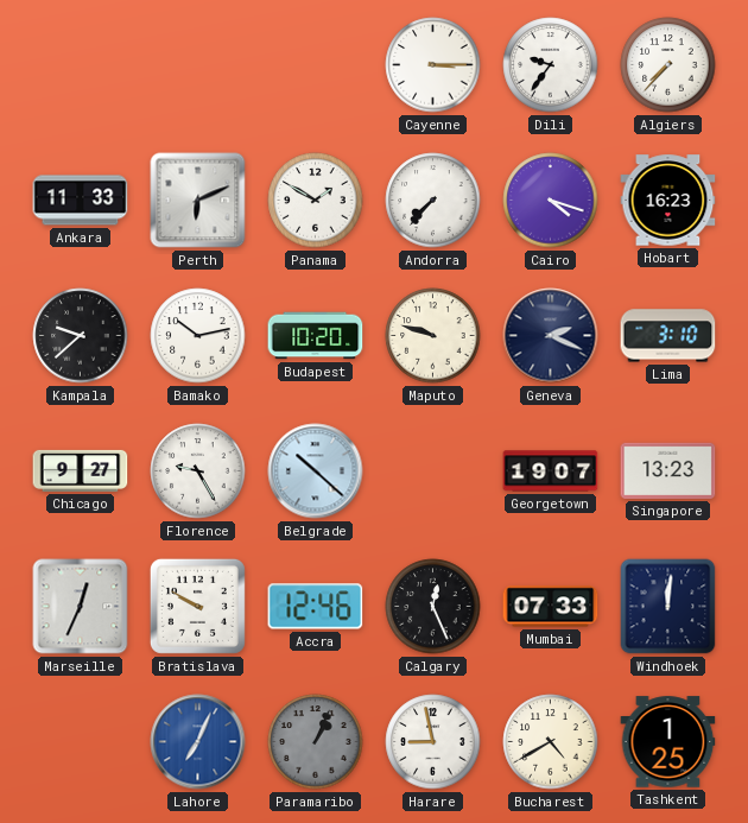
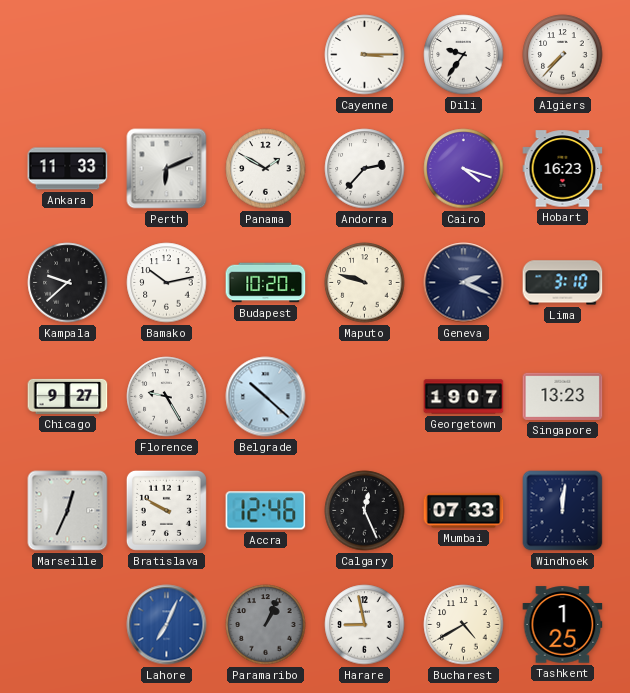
Andorra: 7:37 -> 2:37 (365, 169)
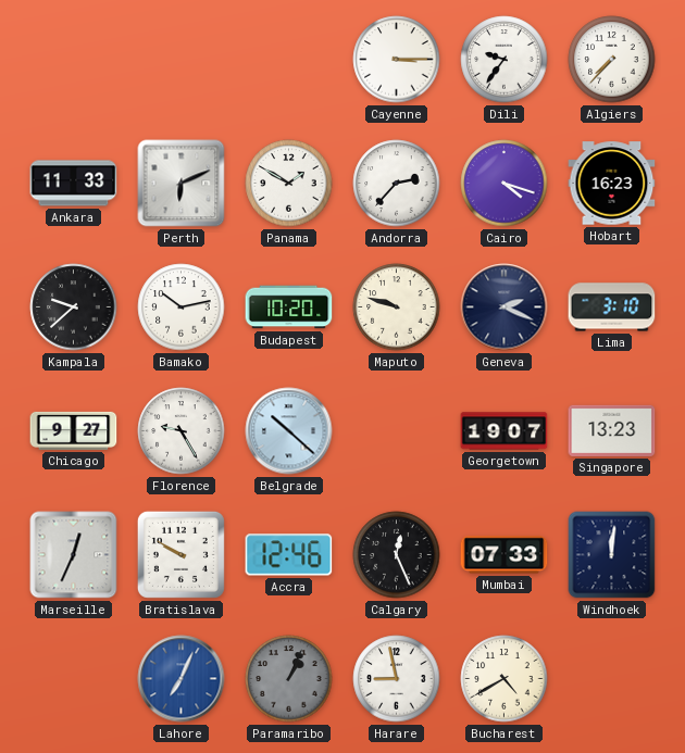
Tashkent: 1:25 -> none (563, 625)
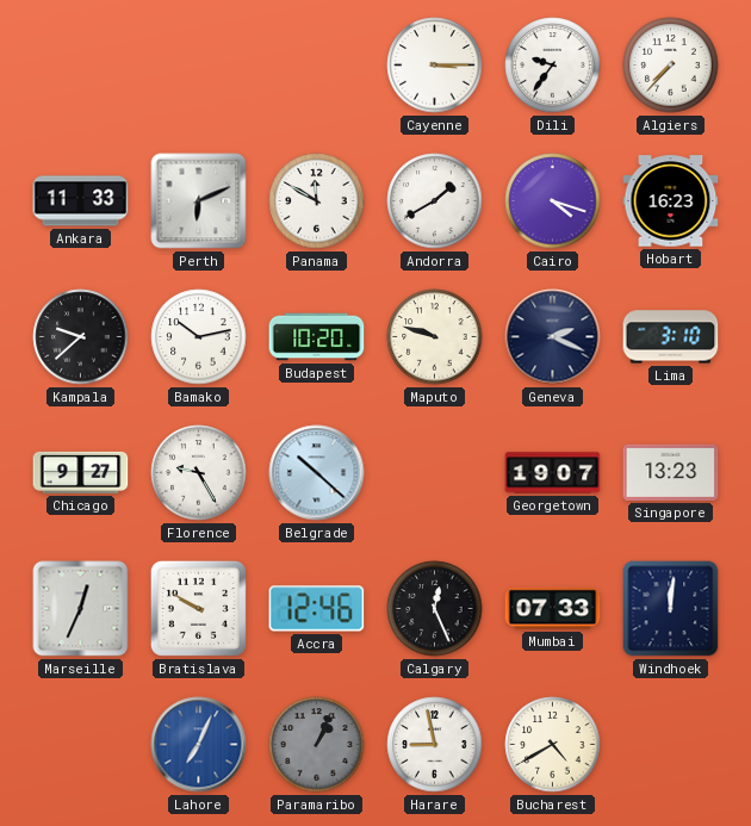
Panama: 1:50 -> 11:50 (317, 201)
Andorra: 2:37 -> 1:40 (435, 201)
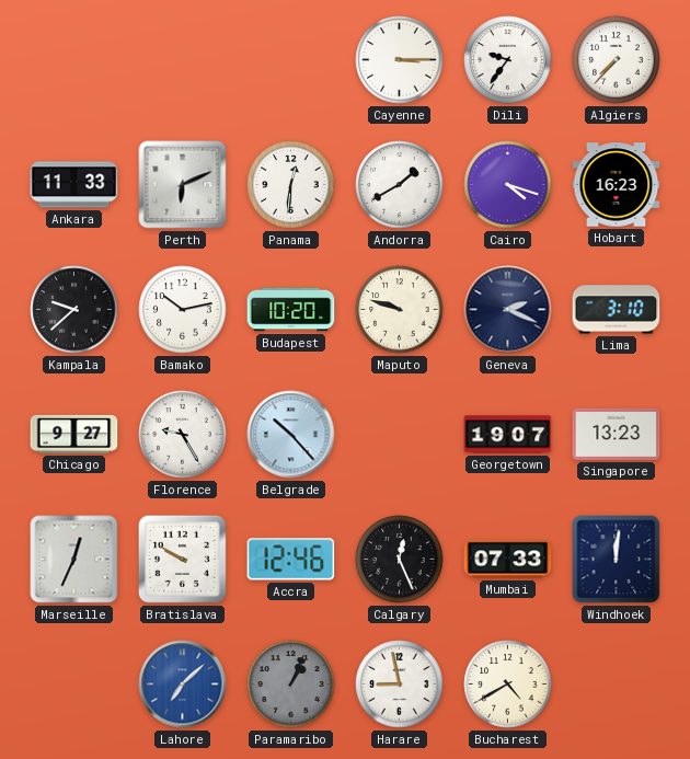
Panama: 11:50 -> 12:31 (291, 185)
Belgrade: 10:22 -> 10:23 (291, 435)
Lahore: 7:04 -> 7:08 (183, 685)
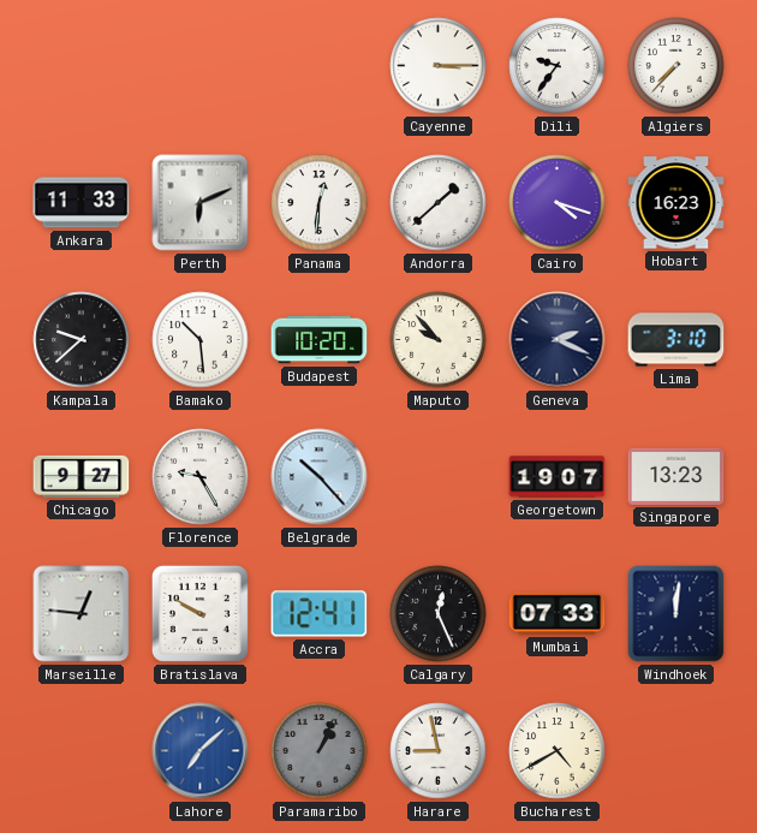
Andorra: 1:40 -> 1:38 (439, 203)
Bamako: 10:13 -> 10:29 (201, 340)
Maputo: 9:48 -> 9:53 (439, 340)
Marseille: 12:34 -> 12:46 (82, 614)
Accra: 12:46 -> 12:41 (320, 614)
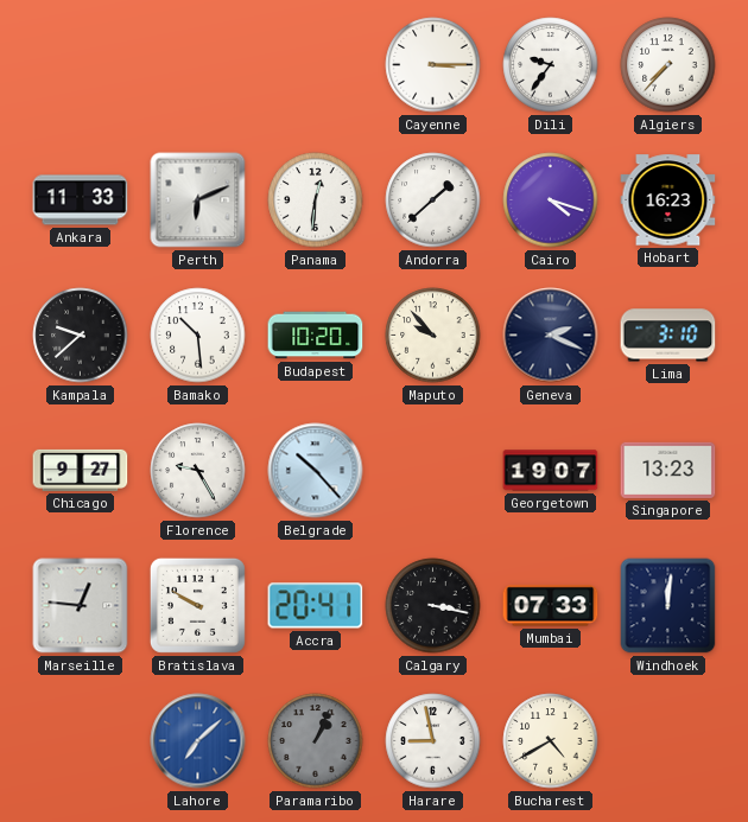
Accra: 12:41 -> 20:41 (316, 606)
Calgary: 12:26 -> 3:17 (433, 606)
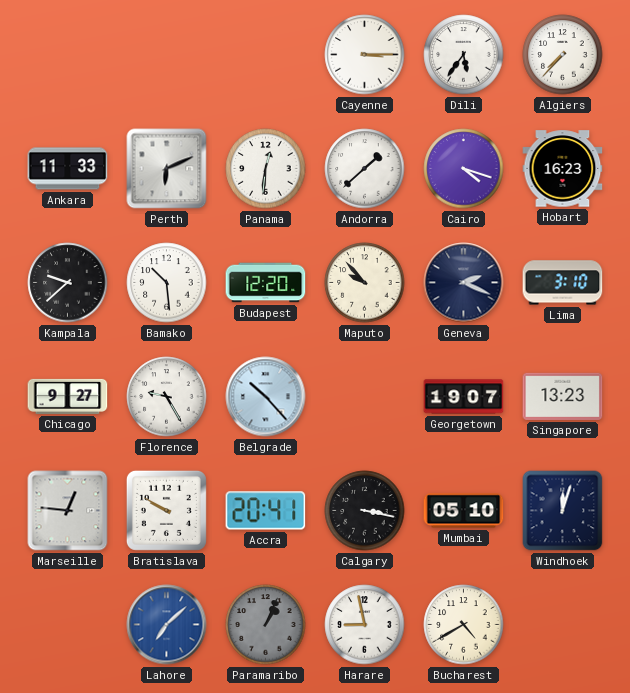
Dili: 9:36 -> 5:36 (464, 55)
Budapest: 10:20 -> 12:20 (266, 283)
Mumbai: 07:33 -> 05:10 (464, 511)
Windhoek: 12:01 -> 12:03 (563, 511)
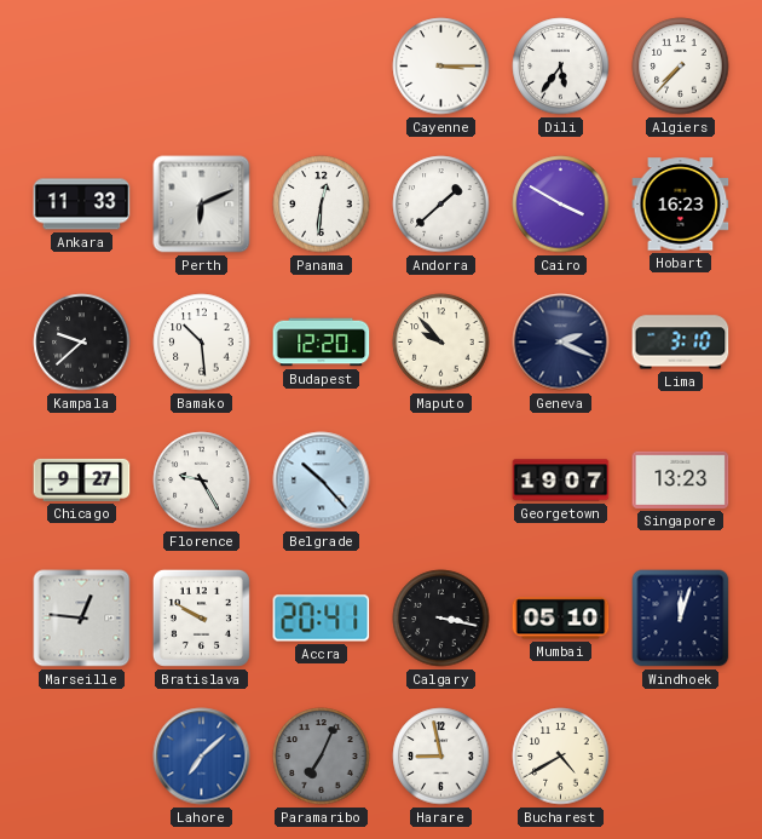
Cairo: 4:18 -> 3:50 (561, 205)
Paramaribo: 1:04 -> 7:04 (322, 757)
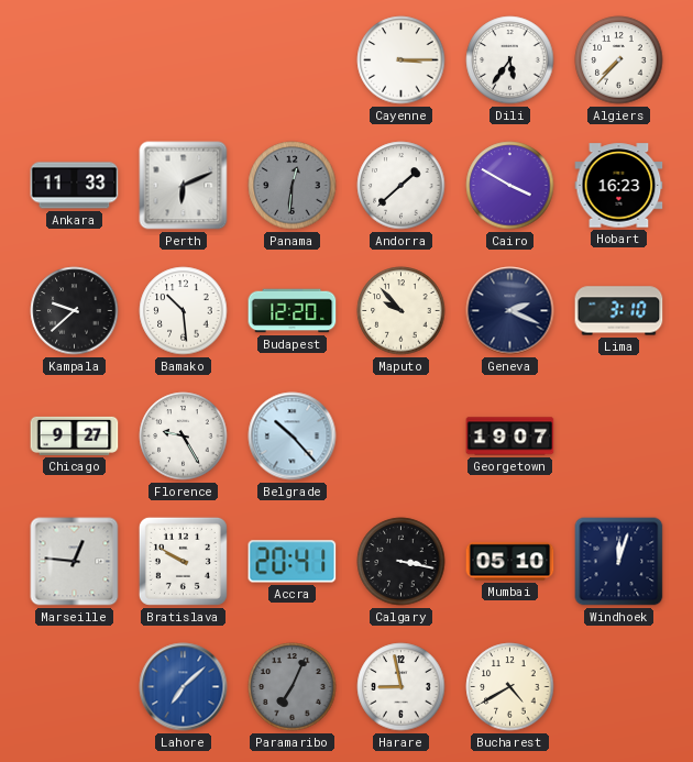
Panama dial: white -> grey (293, 186)
Singapore: 13:23 -> none (681, 479)
